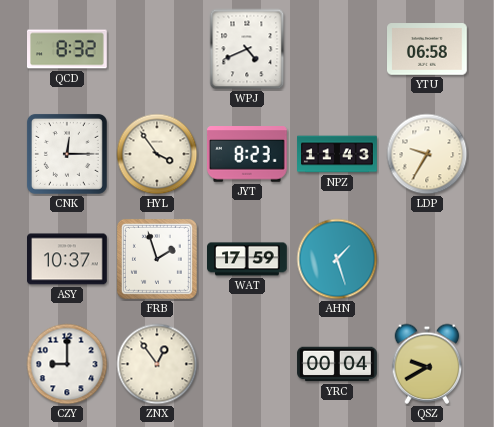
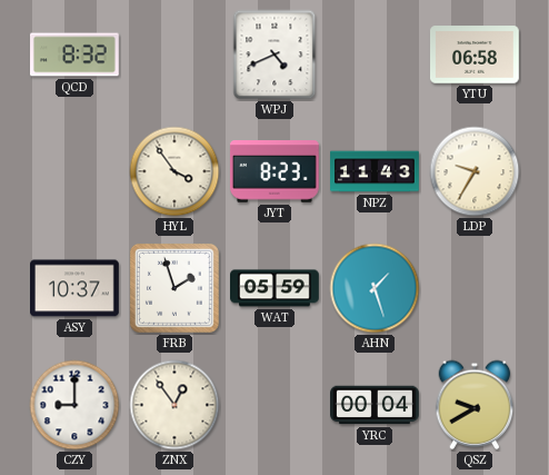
CNK: 12:15 -> none (67, 154)
WAT: 17:59 -> 05:59 (276, 288)
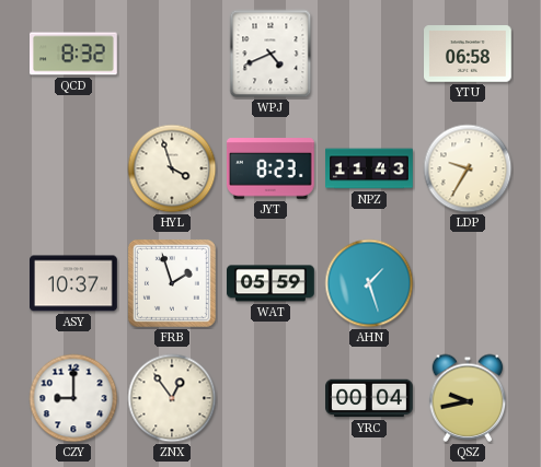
HYL: 3:54 -> 3:57 (172, 168)
QSZ: 9:40 -> 9:43 (468, 398)
